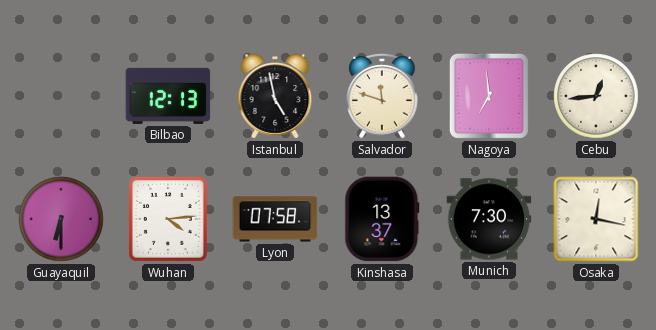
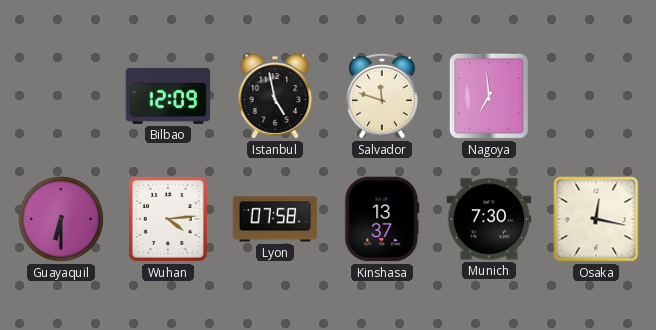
Bilbao: 12:13 -> 12:09 (168, 96)
Cebu: 12:44 -> none (596, 96)
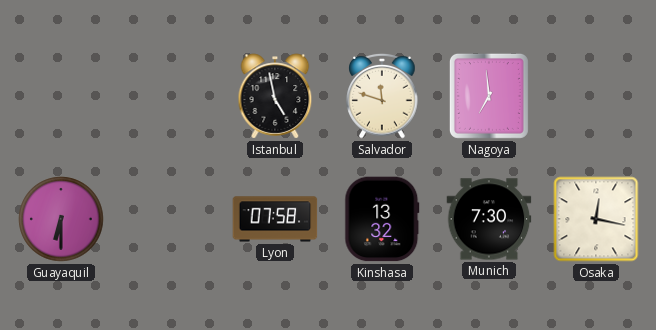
Bilbao: 12:09 -> none (168, 96)
Wuhan: 4:14 -> none (168, 219)
Kinshasa: 13:37 -> 13:32 (382, 219)
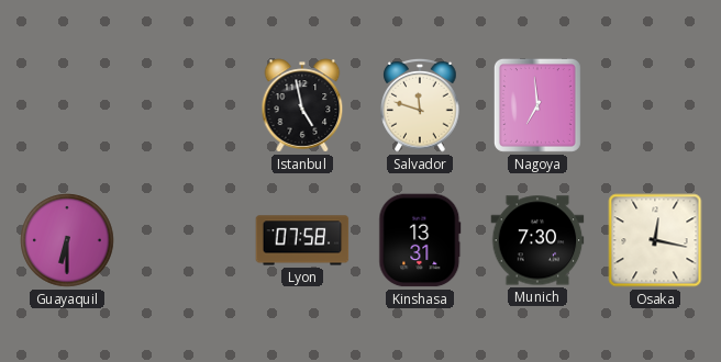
Kinshasa: 13:32 -> 13:31 (420, 240)
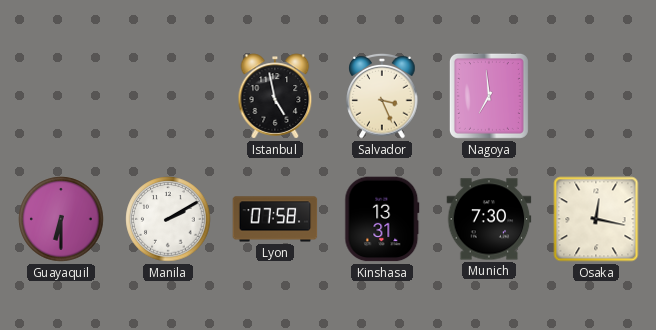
Salvador: 11:48 -> 3:26 (382, 96)
Manila: none -> 2:10 (168, 219)
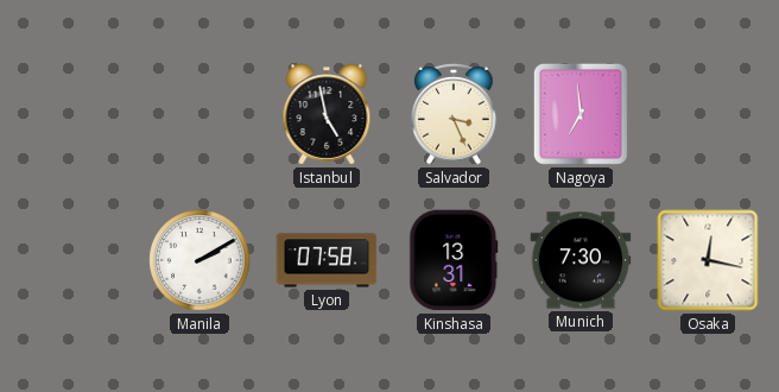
Guayaquil: 6:30 -> none (61, 219)
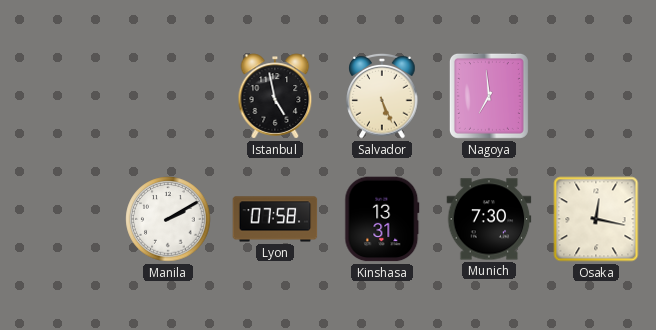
Salvador: 3:26 -> 5:26 (382, 96)
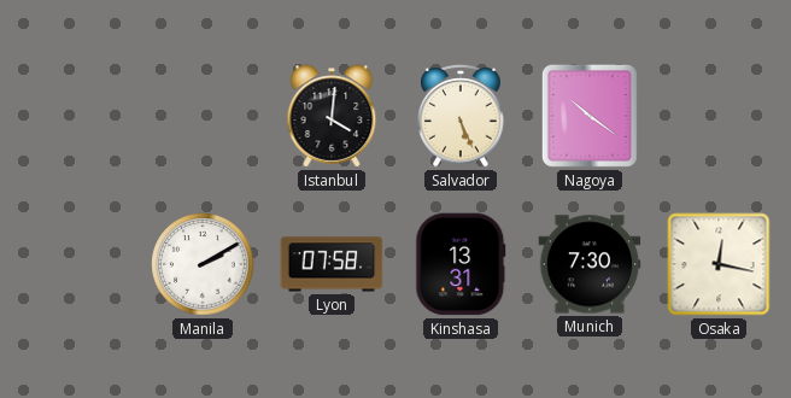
Istanbul: 4:58 -> 4:01 (332, 116)
Nagoya: 6:59 -> 10:21 (590, 116)
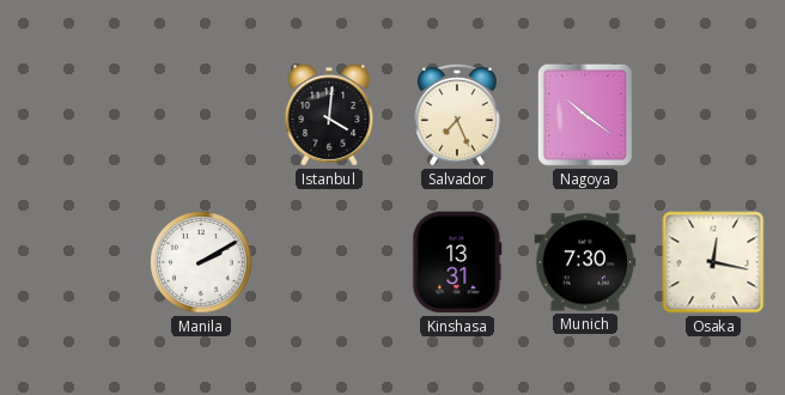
Salvador: 5:26 -> 7:26 (457, 115)
Lyon: 07:58 -> none (332, 264)
